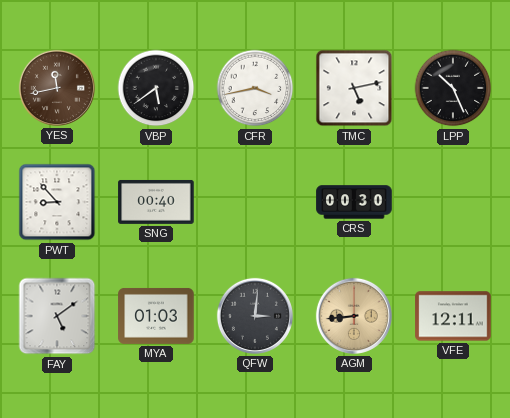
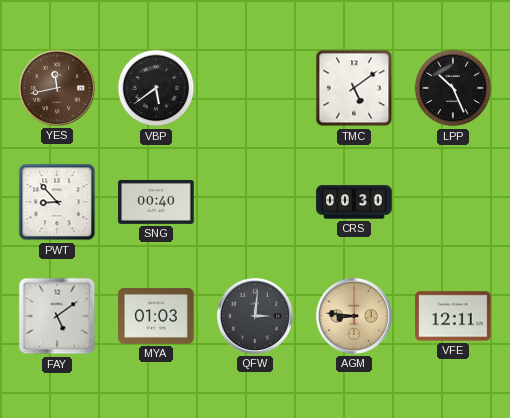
CFR: 3:43 -> none (255, 88)
TMC: 5:13 -> 5:09 (354, 88)
AGM: 8:44 -> 8:46 (354, 316)
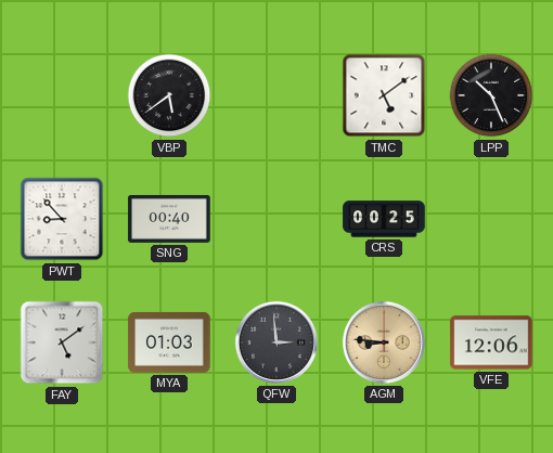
YES: 11:43 -> none (57, 88)
CRS: 00:30 -> 00:25 (384, 219)
QFW: 3:01 -> 2:59 (276, 342)
VFE: 12:11 -> 12:06 (491, 342)
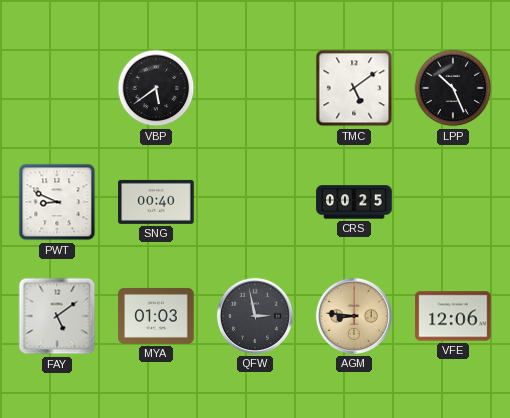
PWT: 8:53 -> 8:49 (57, 202)
QFW: 2:59 -> 2:58 (255, 316)
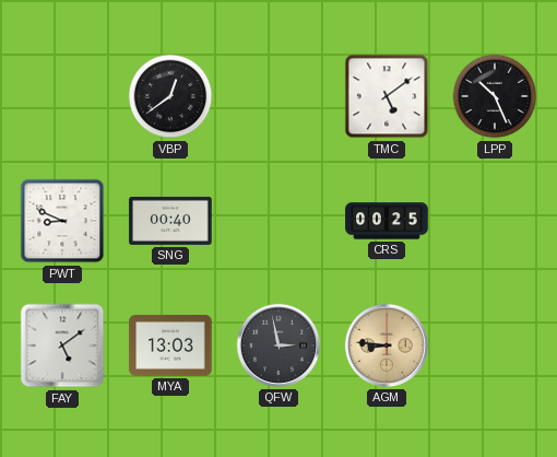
VBP: 5:39 -> 12:39 (170, 96)
MYA: 01:03 -> 13:03 (170, 345)
VFE: 12:06 -> none (453, 316)
